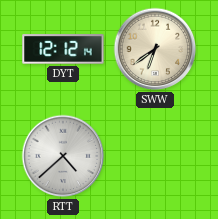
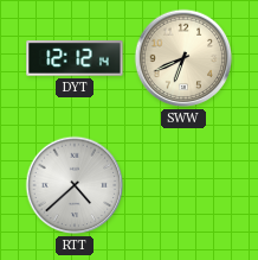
SWW: 6:39 -> 6:41 (183, 58)
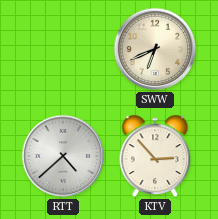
DYT: 12:12 -> none (75, 58)
KTV: none -> 2:53 (155, 156)
